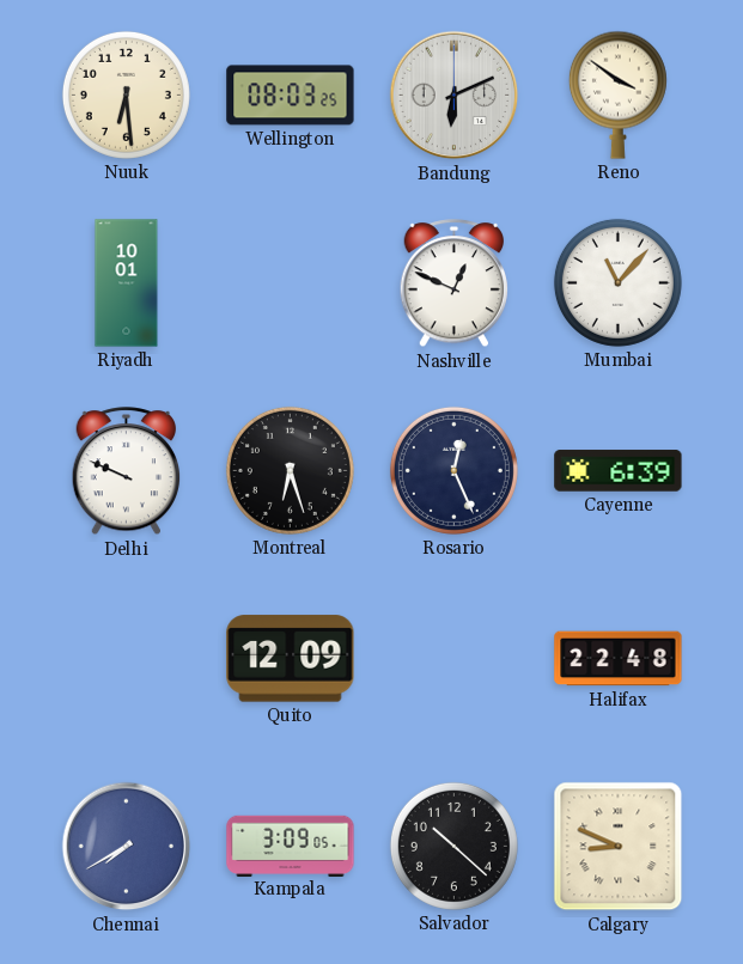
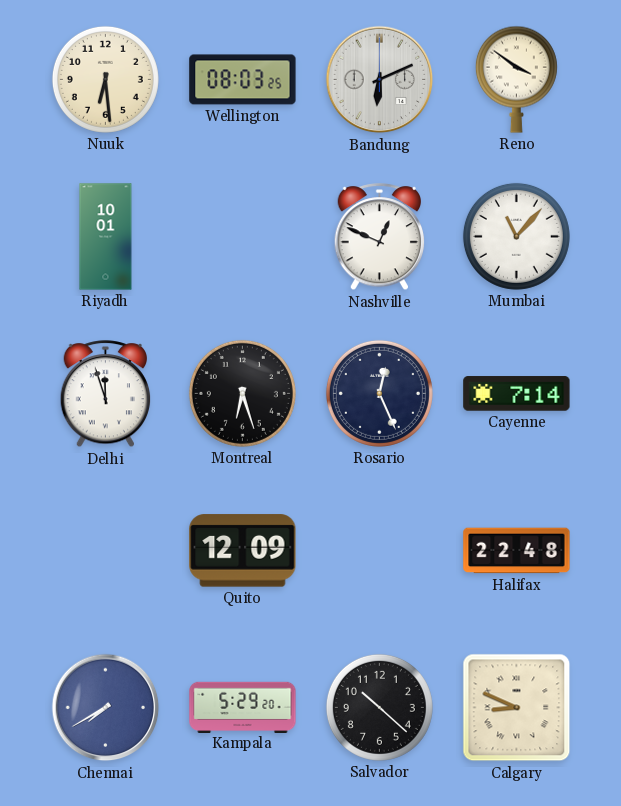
Delhi: 9:49 -> 11:57 (106, 394)
Cayenne: 6:39 -> 7:14 (517, 394)
Kampala: 3:09 -> 5:29 (243, 707)
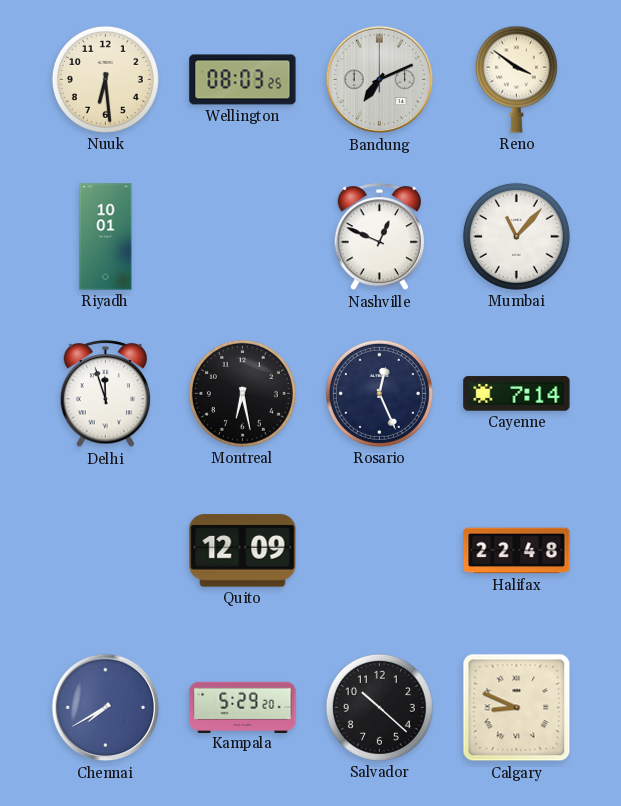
Bandung: 6:11 -> 7:11 (380, 80)
Montreal: 6:27 -> 6:28 (242, 393)
